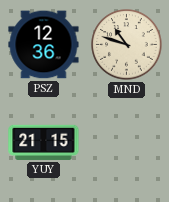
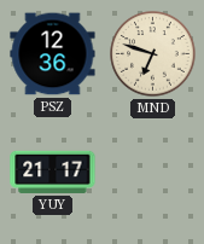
MND: 10:48 -> 6:48 (153, 54)
YUY: 21:15 -> 21:17 (53, 172)
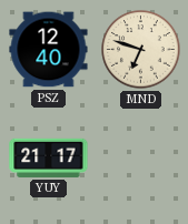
PSZ: 12:36 -> 12:40 (49, 50)
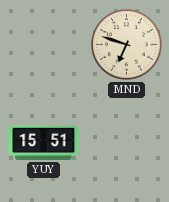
PSZ: 12:40 -> none (49, 50)
YUY: 21:17 -> 15:51 (44, 142)
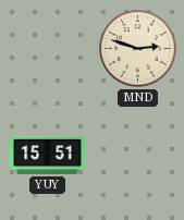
MND: 6:48 -> 2:48 (138, 49)
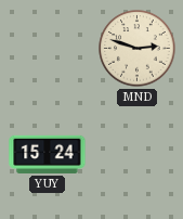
YUY: 15:51 -> 15:24 (48, 154)
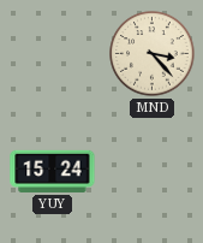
MND: 2:48 -> 3:23 (153, 54)
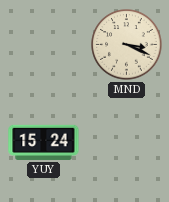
MND: 3:23 -> 3:19 (127, 45)
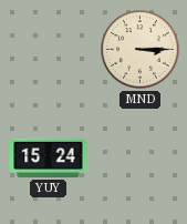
MND: 3:19 -> 3:15 (141, 50)
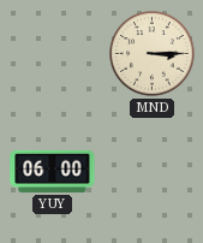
YUY: 15:24 -> 06:00 (53, 171)
